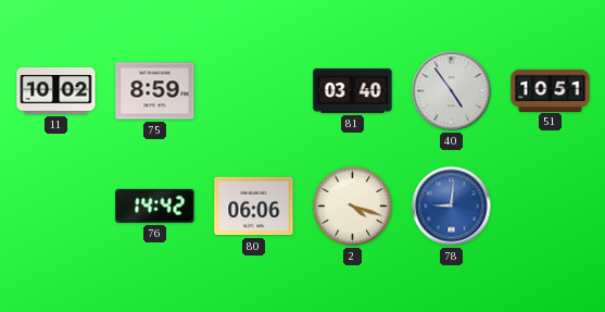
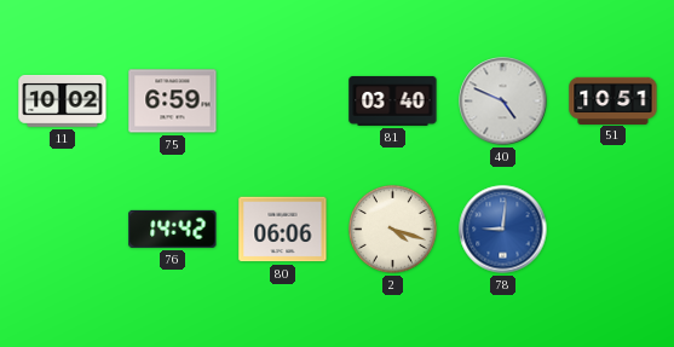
75: 8:59 -> 6:59 (173, 102)
40: 4:54 -> 4:49 (503, 102)
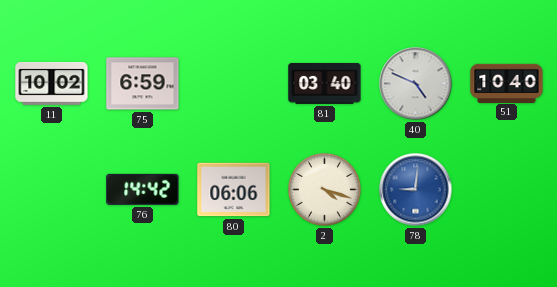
51: 10:51 -> 10:40 (507, 83)
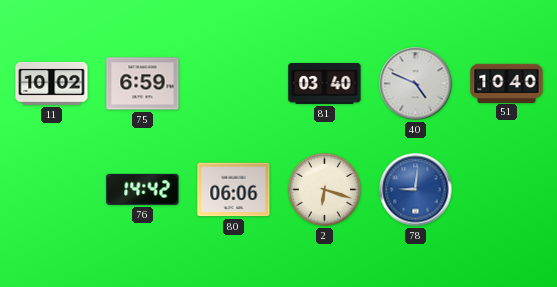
2: 4:18 -> 6:18 (325, 190)
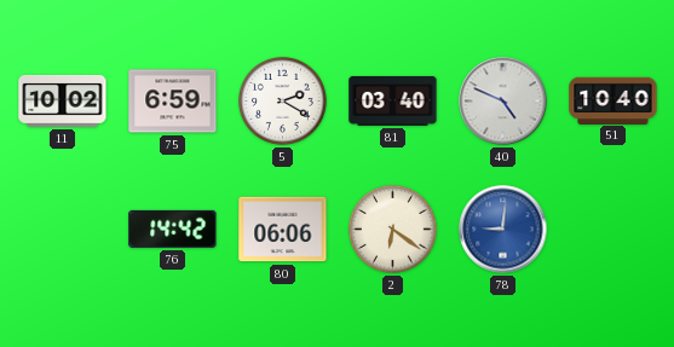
5: none -> 2:20 (283, 102)
2: 6:18 -> 6:21 (393, 230)
